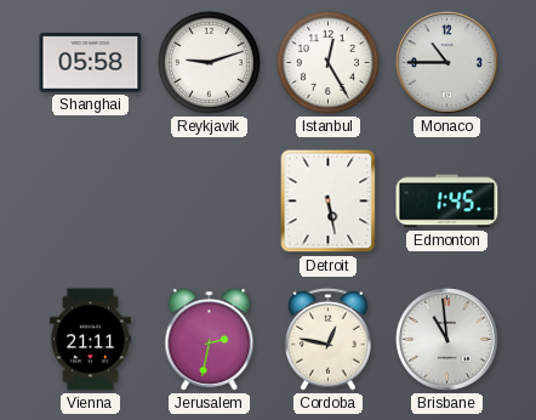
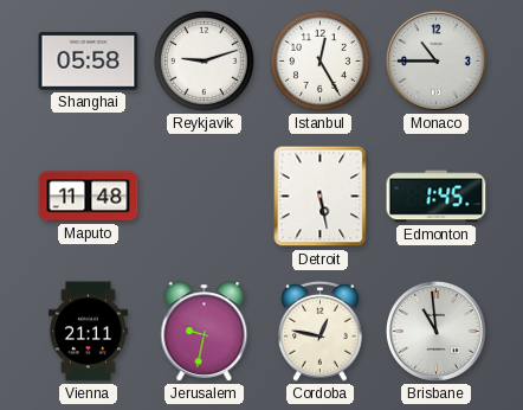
Maputo: none -> 11:48 (89, 197)
Jerusalem: 2:32 -> 9:32 (205, 332)
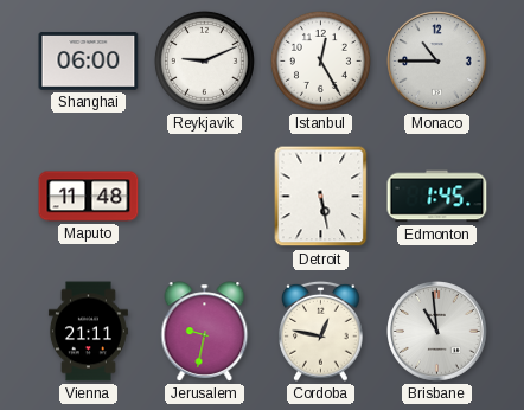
Shanghai: 05:58 -> 06:00 (89, 62)
Reykjavik: 9:12 -> 9:11 (204, 60)
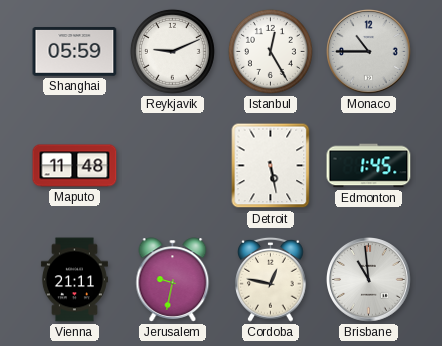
Shanghai: 06:00 -> 05:59 (75, 52)
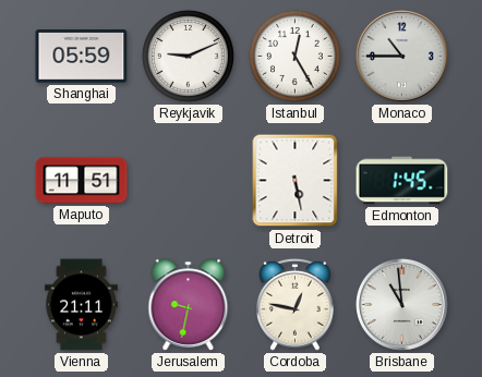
Maputo: 11:48 -> 11:51 (82, 181)
